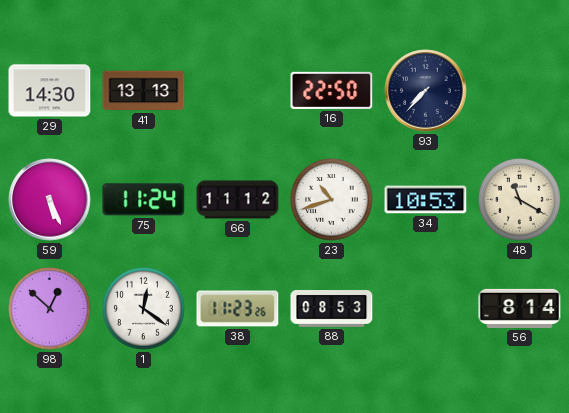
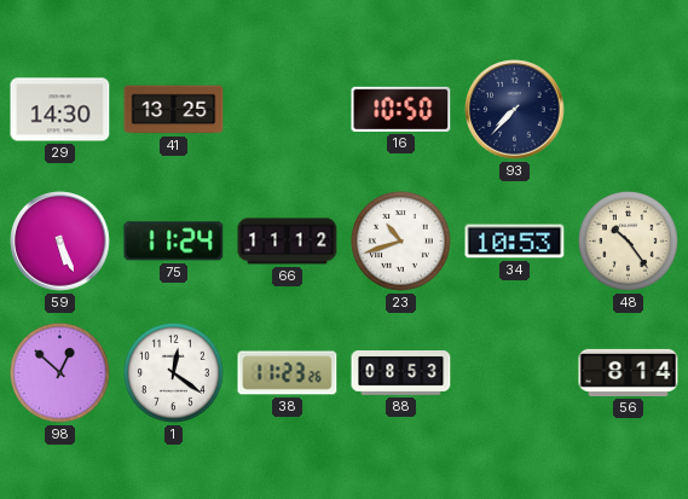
41: 13:13 -> 13:25 (174, 110)
16: 22:50 -> 10:50 (401, 109)
48: 11:20 -> 10:24 (629, 242)
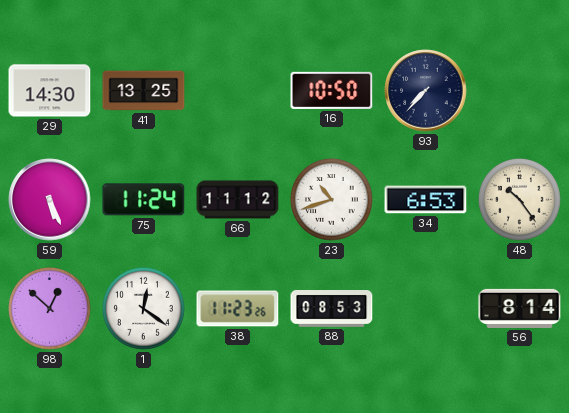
34: 10:53 -> 6:53 (426, 200)
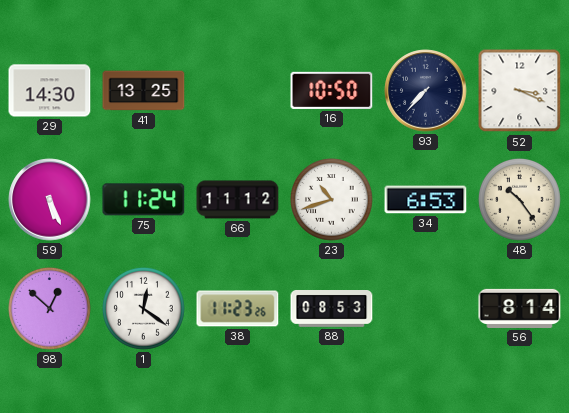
52: none -> 3:19 (520, 91)
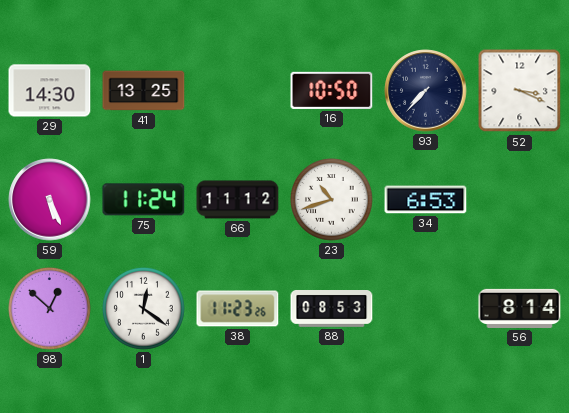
48: 10:24 -> none (520, 200)
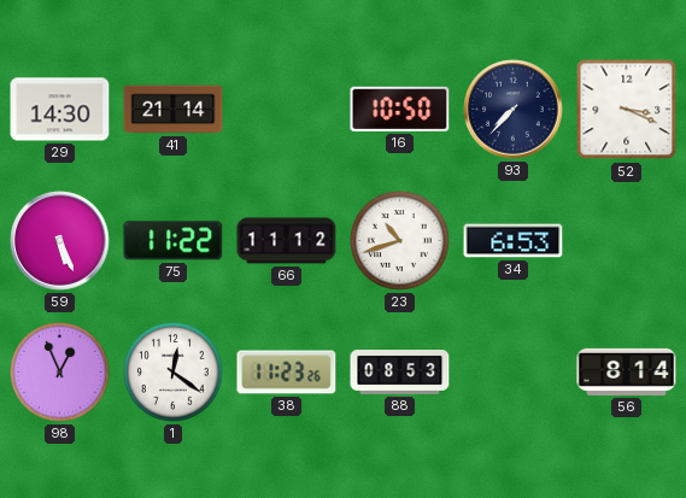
41: 13:25 -> 21:14 (174, 110)
75: 11:24 -> 11:22 (174, 241)
98: 12:52 -> 12:56 (60, 373)
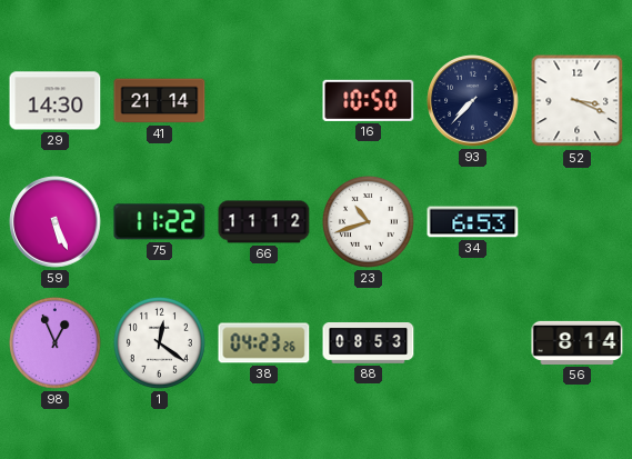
38: 11:23 -> 04:23 (264, 343)
